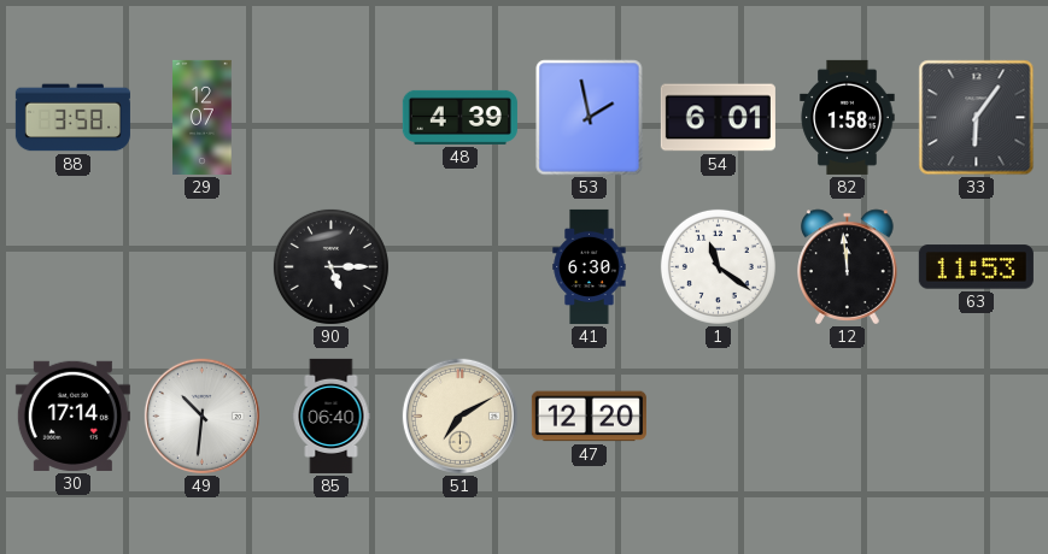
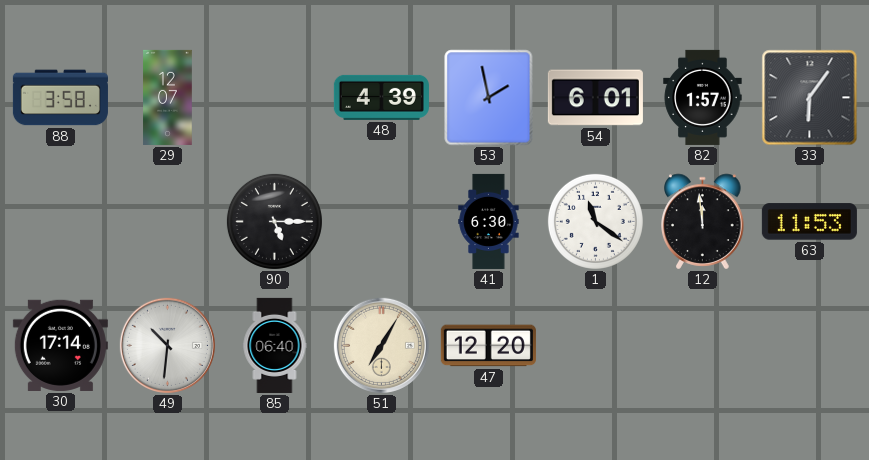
82: 1:58 -> 1:57 (703, 97)
51: 7:10 -> 7:05 (381, 345)
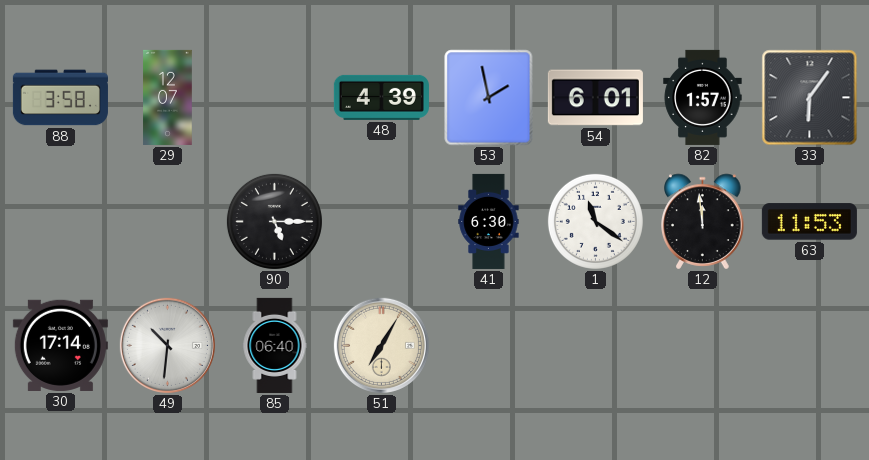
47: 12:20 -> none (488, 346)
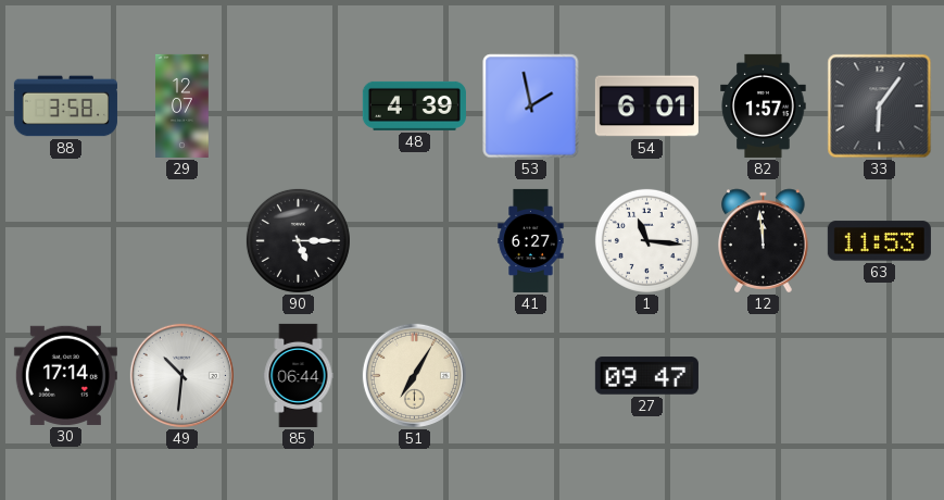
41: 6:30 -> 6:27 (531, 240)
1: 11:21 -> 11:16 (646, 240)
85: 06:40 -> 06:44 (299, 375)
27: none -> 09:47 (646, 376)
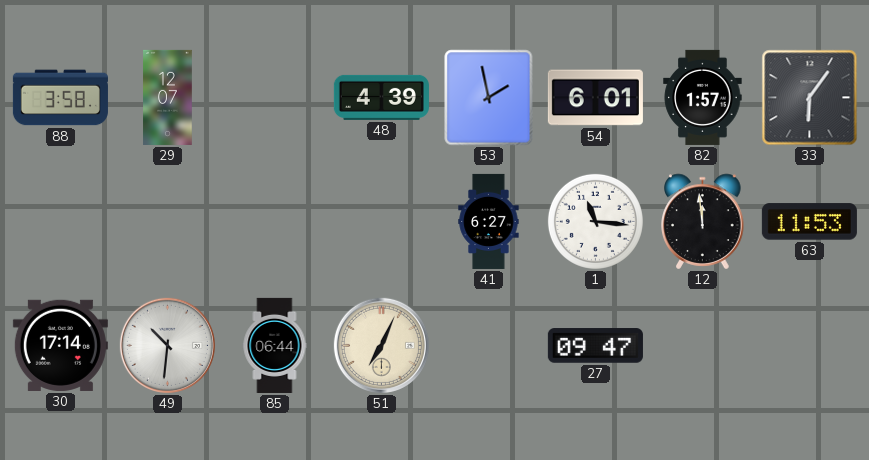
90: 5:15 -> none (298, 240)
51: 7:05 -> 7:04 (381, 345)
